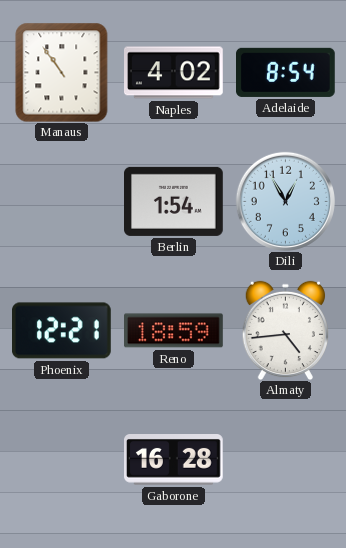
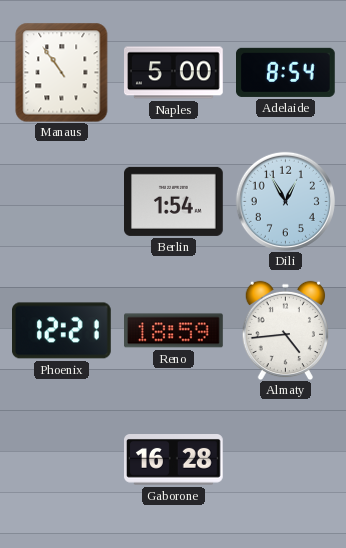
Naples: 4:02 -> 5:00 (174, 73)
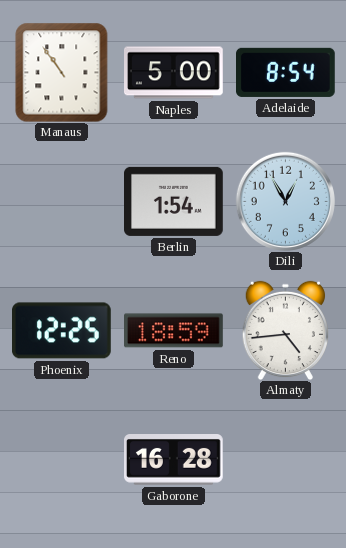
Phoenix: 12:21 -> 12:25 (62, 331)
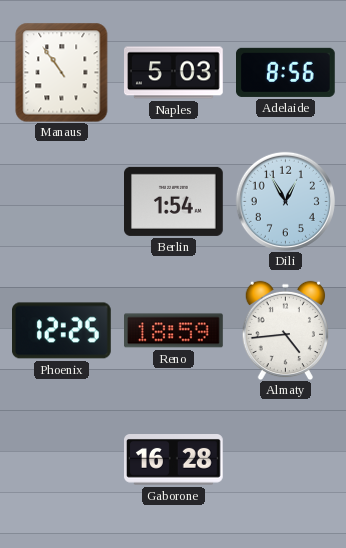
Naples: 5:00 -> 5:03 (174, 73)
Adelaide: 8:54 -> 8:56 (286, 72)
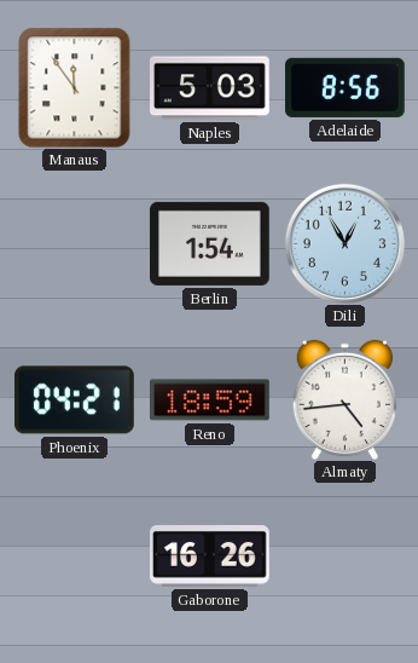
Manaus: 10:54 -> 11:54 (75, 87)
Phoenix: 12:25 -> 04:21 (75, 400)
Gaborone: 16:28 -> 16:26 (210, 557)
